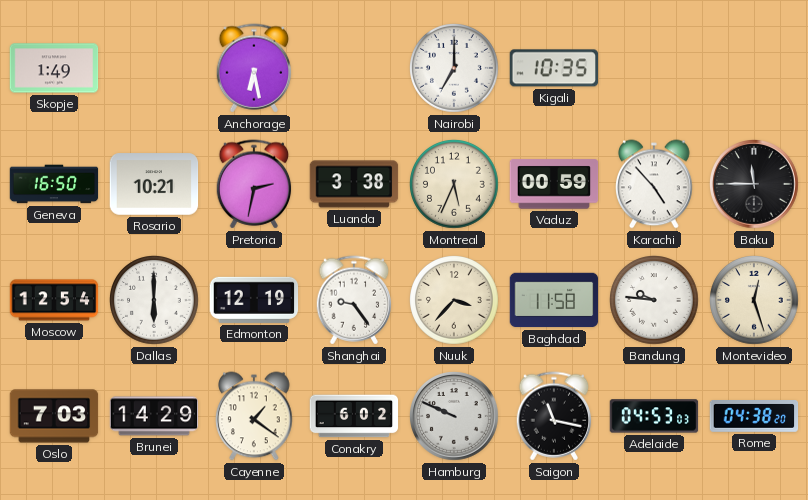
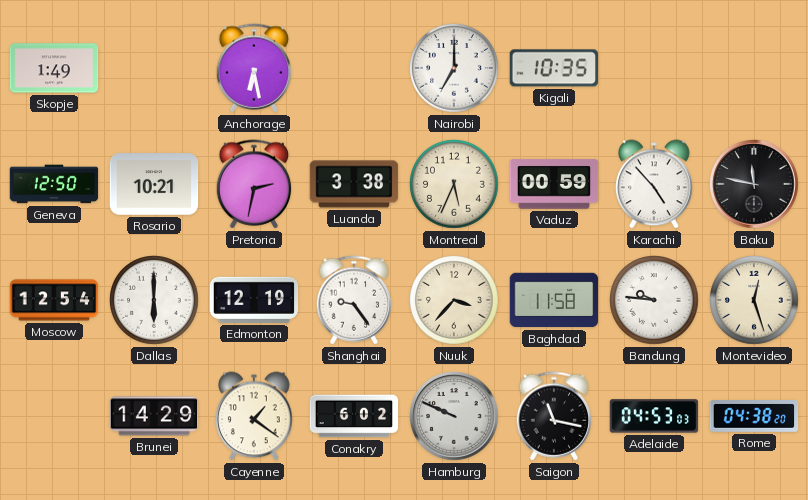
Geneva: 16:50 -> 12:50 (54, 184)
Baku: 11:45 -> 11:47 (755, 185)
Oslo: 7:03 -> none (54, 416)
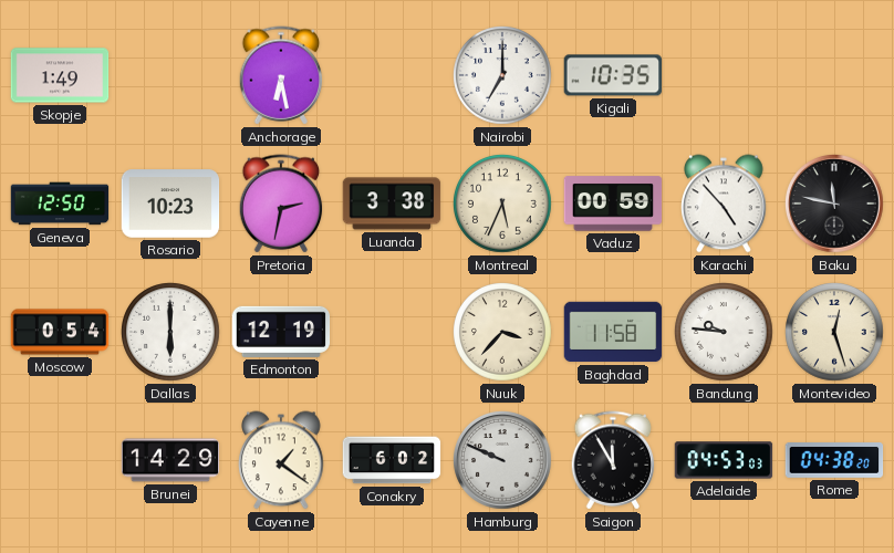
Rosario: 10:21 -> 10:23 (170, 204)
Moscow: 12:54 -> 0:54 (60, 332)
Shanghai: 9:24 -> none (354, 300)
Saigon: 11:17 -> 11:55 (613, 460)
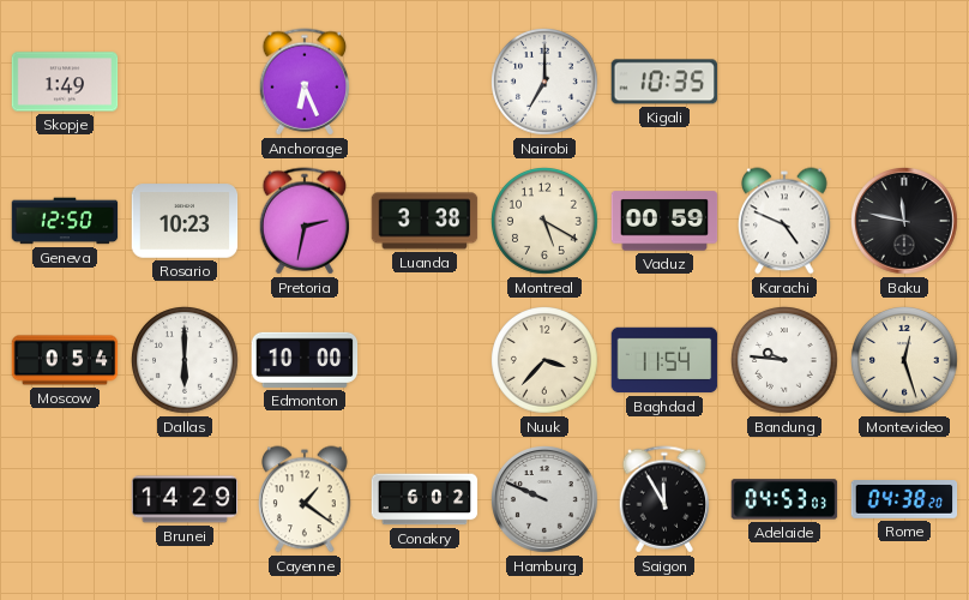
Anchorage: 6:28 -> 6:26 (305, 82)
Montreal: 5:34 -> 5:20 (546, 222)
Karachi: 4:53 -> 4:49 (786, 221)
Edmonton: 12:19 -> 10:00 (305, 360)
Baghdad: 11:58 -> 11:54 (664, 360)
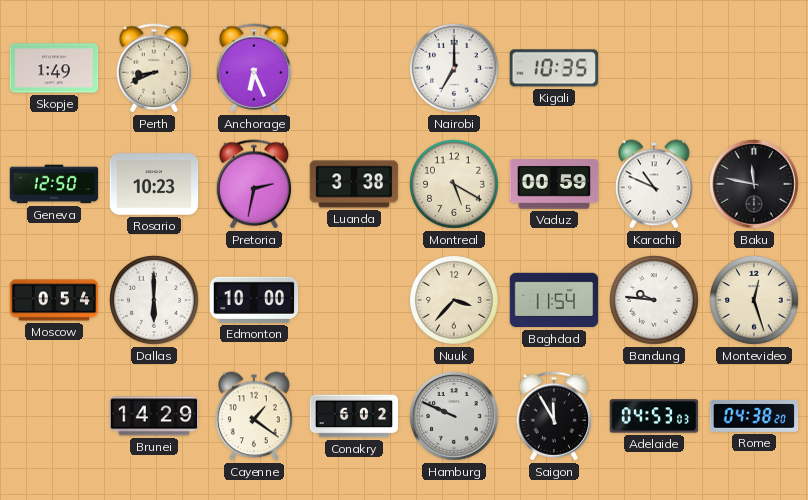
Perth: none -> 8:41 (154, 68)
Karachi: 4:49 -> 10:49 (655, 184)
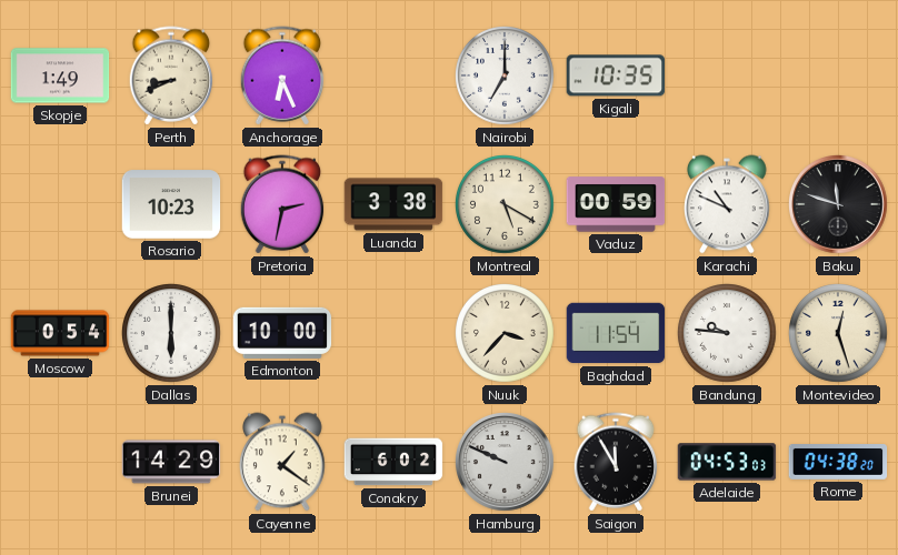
Geneva: 12:50 -> none (54, 184)
Baku: 11:47 -> 11:48 (839, 205)
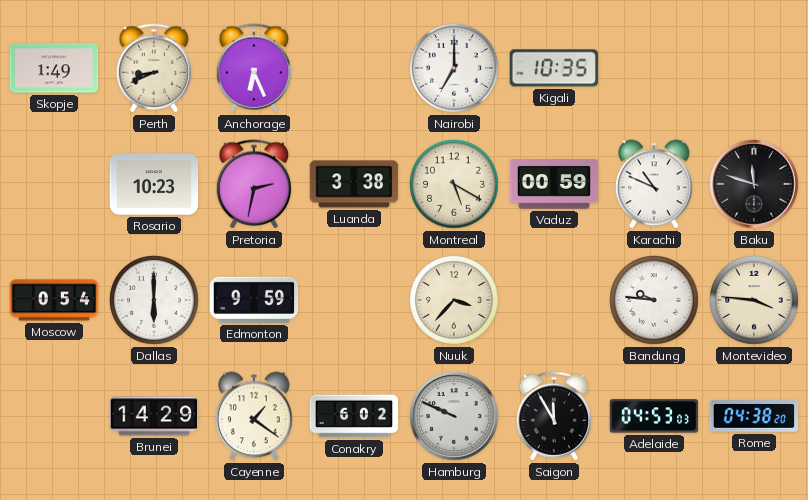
Edmonton: 10:00 -> 9:59 (254, 300)
Baghdad: 11:54 -> none (616, 333)
Montevideo: 12:27 -> 3:46 (755, 301)
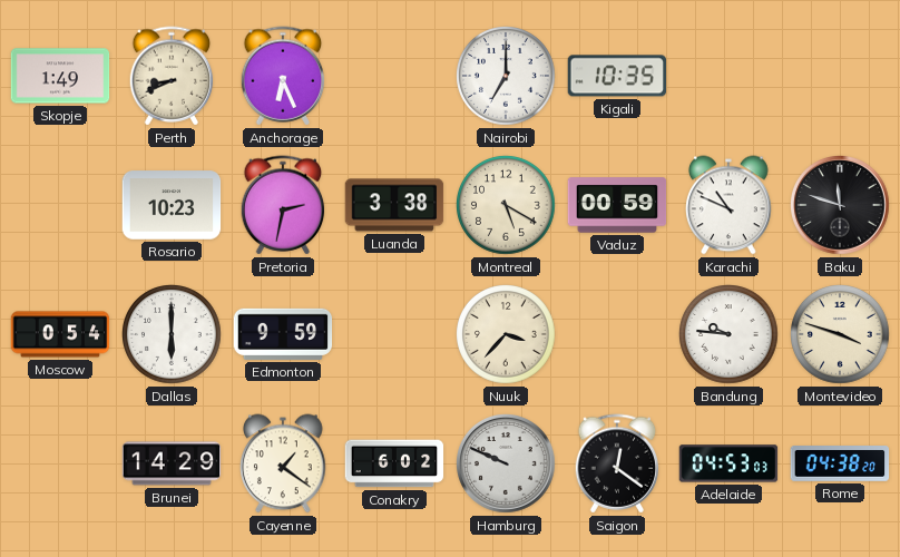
Montevideo: 3:46 -> 3:48 (841, 335)
Saigon: 11:55 -> 12:21 (617, 463)
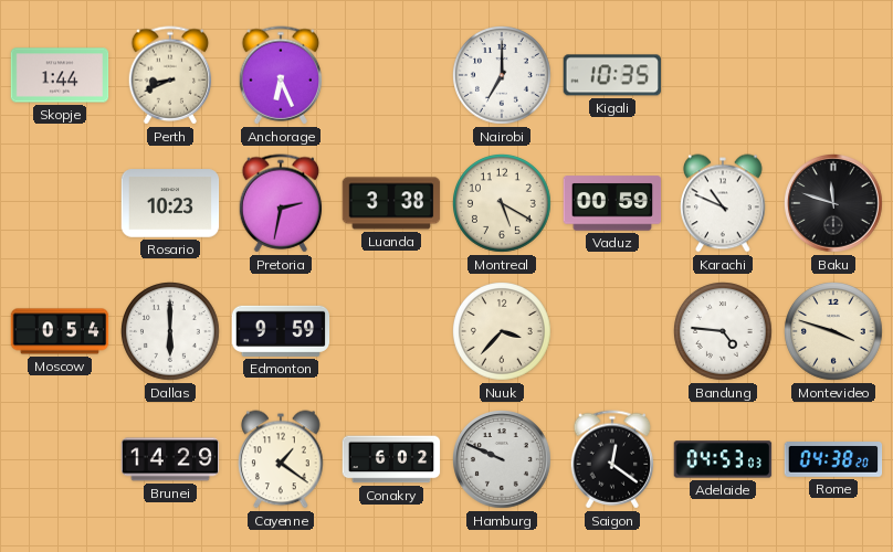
Skopje: 1:49 -> 1:44 (60, 75)
Bandung: 9:46 -> 4:46 (724, 332)
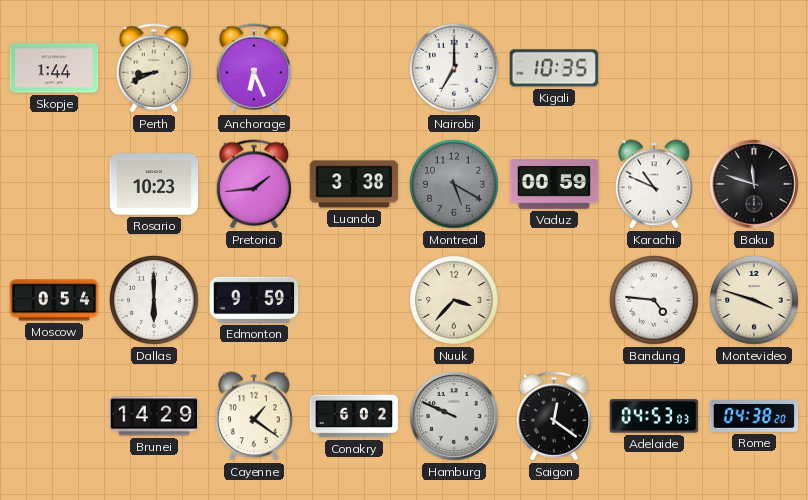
Pretoria: 2:32 -> 1:44 (254, 184)
Montreal dial: cream -> grey (455, 185)
